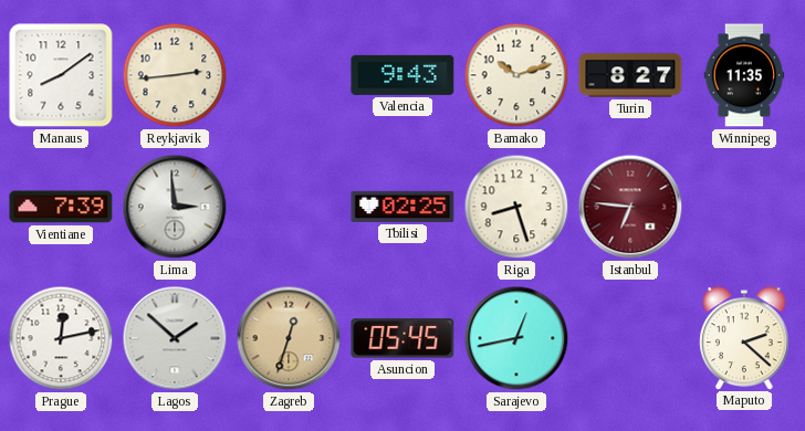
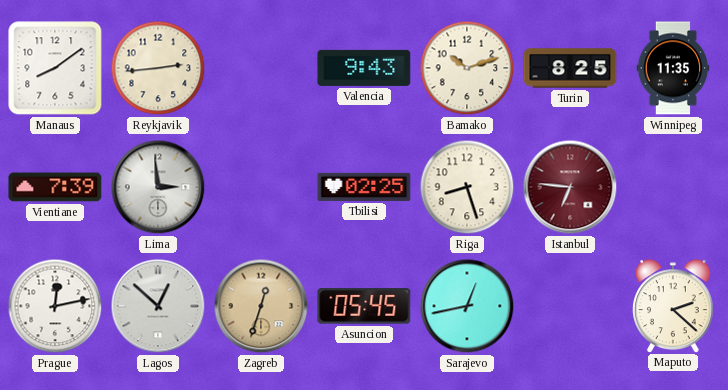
Turin: 8:27 -> 8:25 (570, 68)
Lagos: 1:52 -> 12:52 (158, 306)
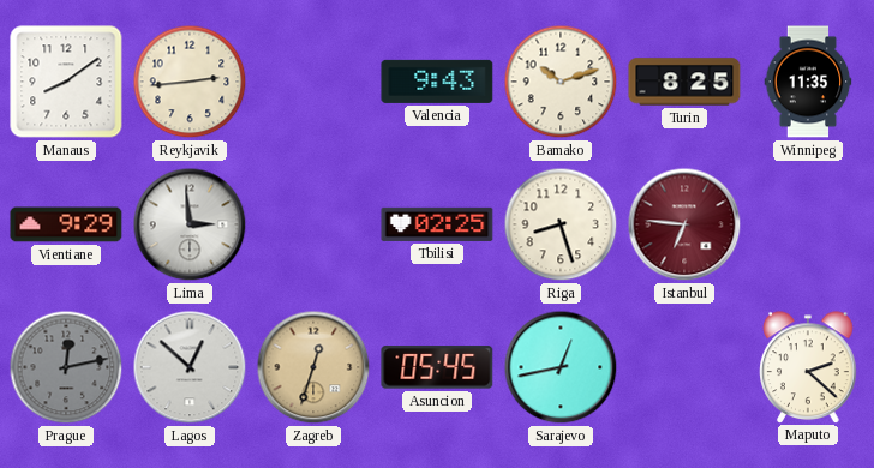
Vientiane: 7:39 -> 9:29 (66, 224)
Prague dial: white -> grey (66, 367)
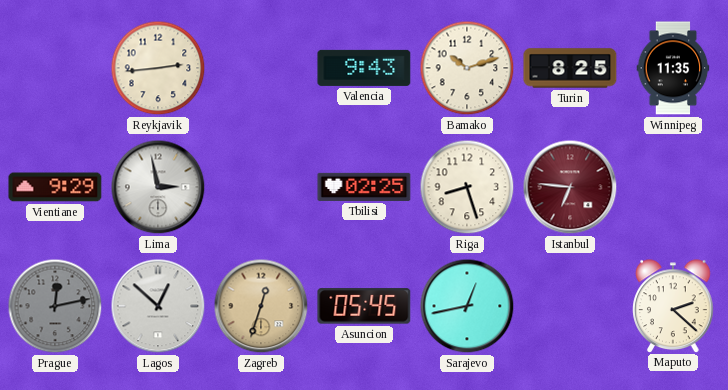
Manaus: 8:09 -> none (66, 82)
Lima: 2:59 -> 2:58 (158, 187)
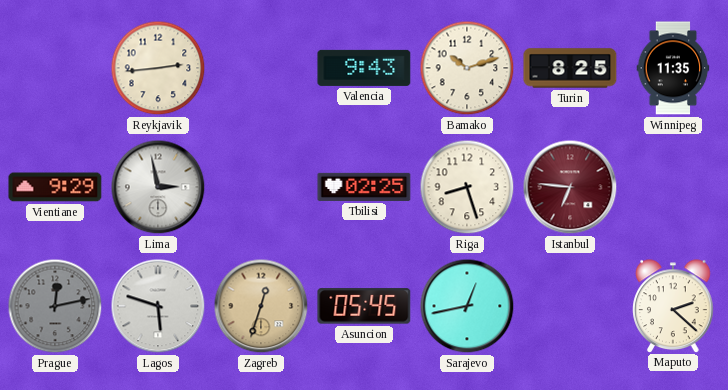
Lagos: 12:52 -> 5:48 (158, 306)
